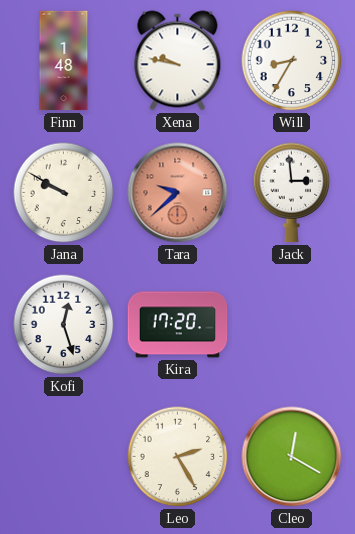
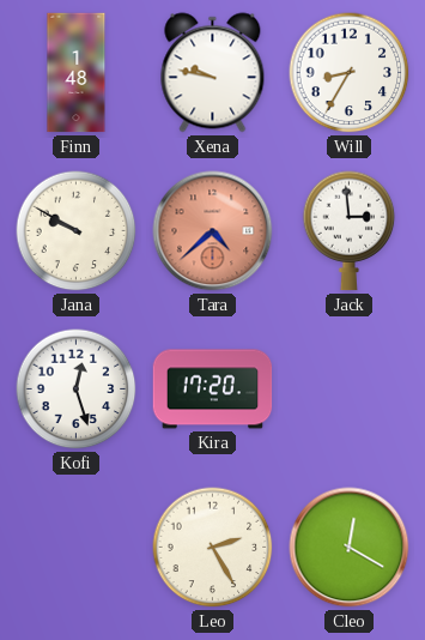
Tara: 9:38 -> 4:38 (213, 231)
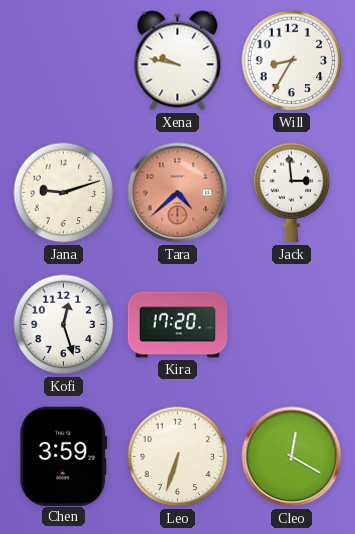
Finn: 1:48 -> none (77, 73)
Jana: 9:50 -> 9:12 (64, 193)
Chen: none -> 3:59 (64, 456)
Leo: 2:25 -> 6:33 (178, 457)
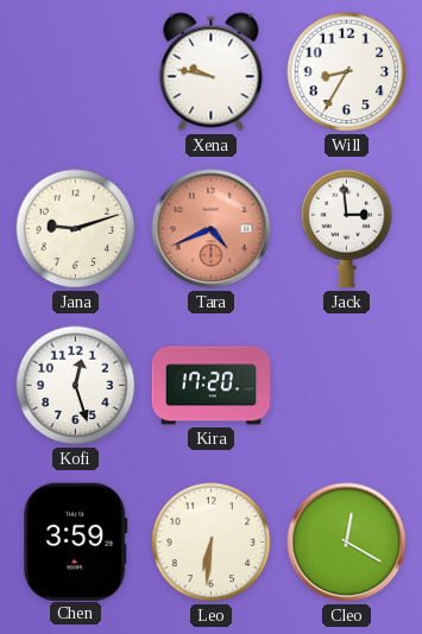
Tara: 4:38 -> 4:41 (212, 229)
Leo: 6:33 -> 6:31 (212, 543)
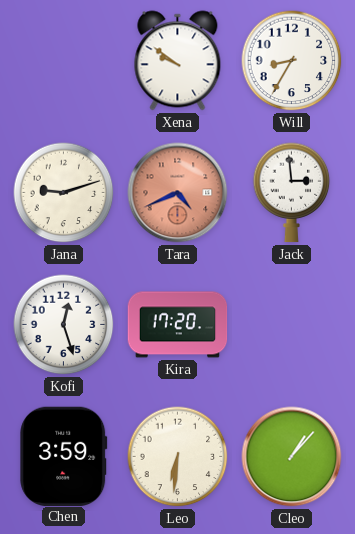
Xena: 9:47 -> 9:51 (178, 61)
Cleo: 12:20 -> 1:07 (292, 457)
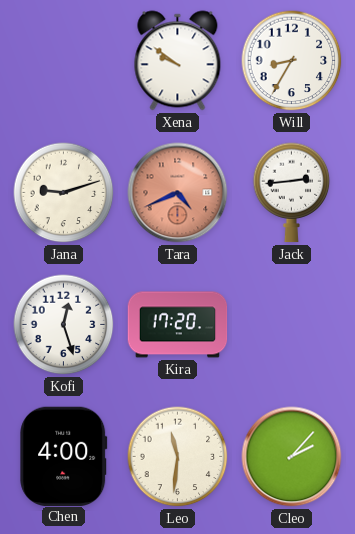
Jack: 2:59 -> 2:44 (292, 193)
Chen: 3:59 -> 4:00 (64, 456)
Leo: 6:31 -> 11:31 (178, 457)
Cleo: 1:07 -> 2:07 (292, 457)
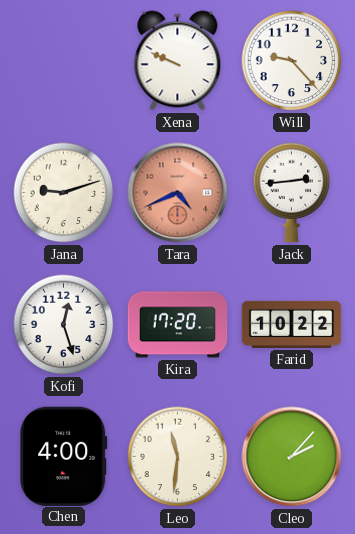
Xena: 9:51 -> 9:49 (178, 61)
Will: 8:35 -> 9:23 (292, 61)
Farid: none -> 10:22 (292, 324)
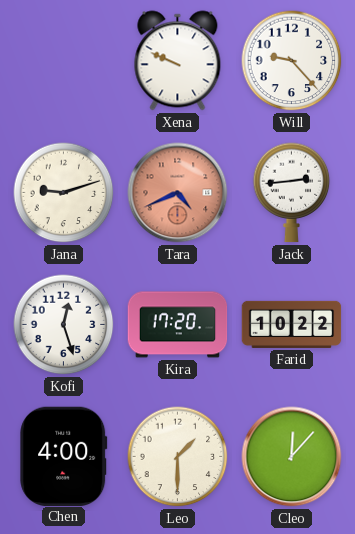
Leo: 11:31 -> 1:30 (178, 457)
Cleo: 2:07 -> 12:07 (292, 457)
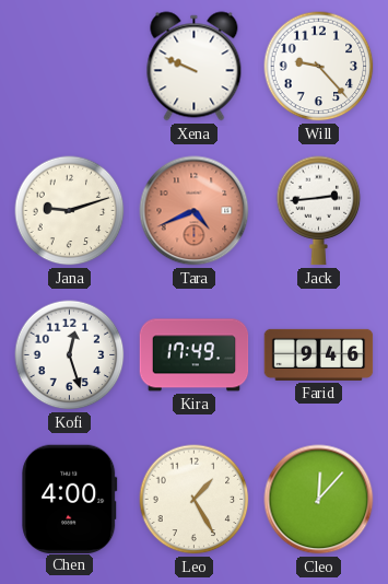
Kira: 17:20 -> 17:49 (195, 355)
Farid: 10:22 -> 9:46 (319, 354)
Leo: 1:30 -> 1:25 (195, 500)
